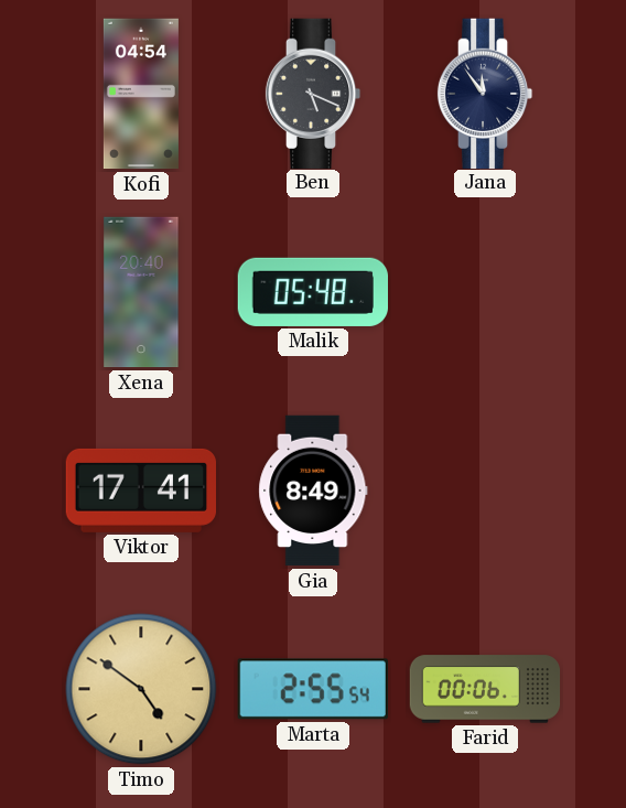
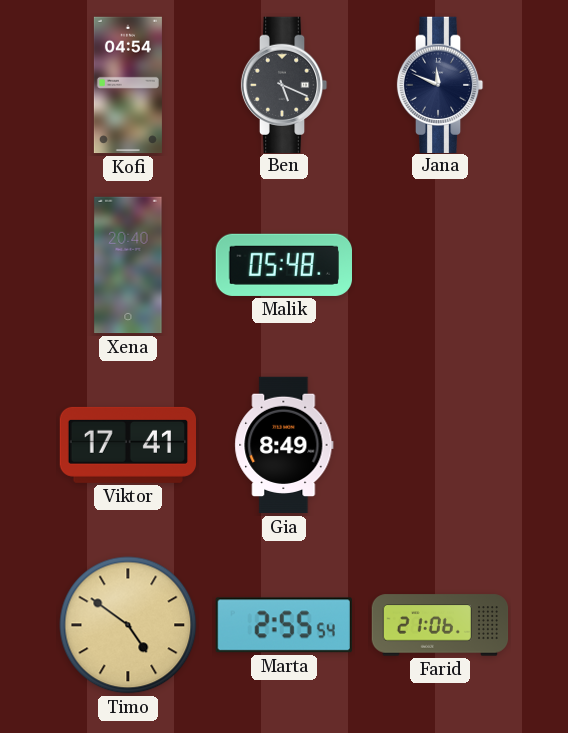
Jana: 11:54 -> 11:49 (440, 84)
Farid: 00:06 -> 21:06 (440, 625)
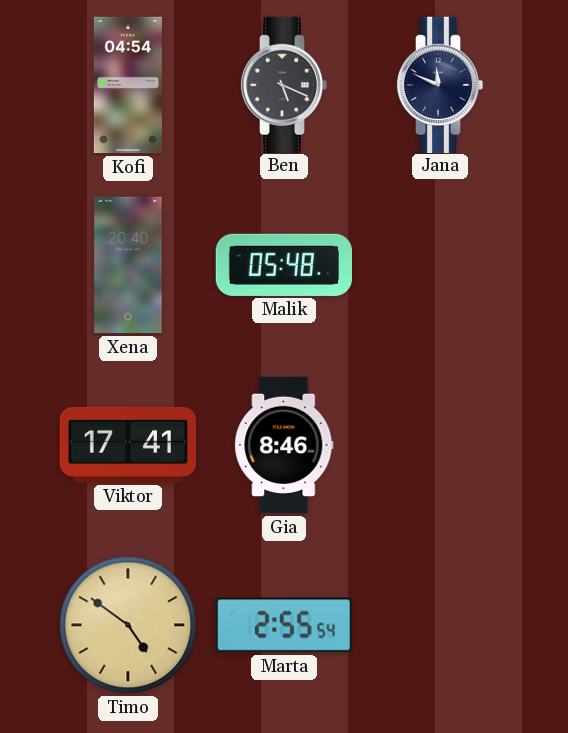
Gia: 8:49 -> 8:46 (284, 445)
Farid: 21:06 -> none (440, 625)
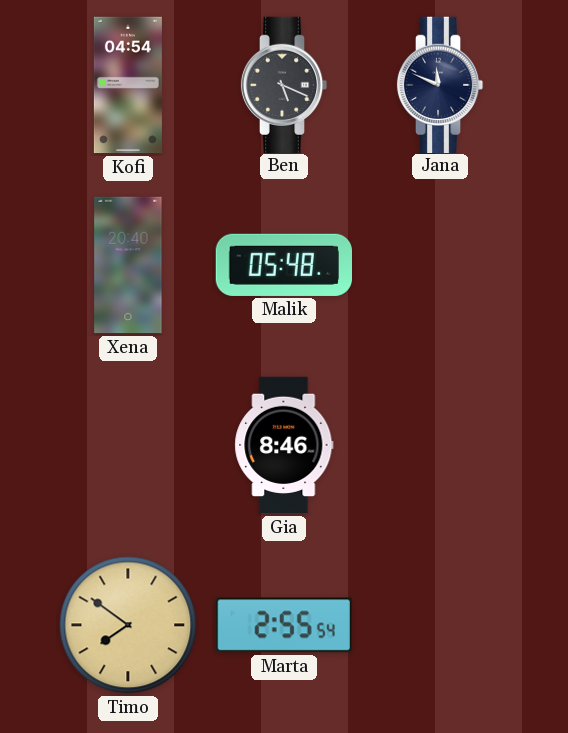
Viktor: 17:41 -> none (128, 445)
Timo: 4:51 -> 7:51 (128, 625)
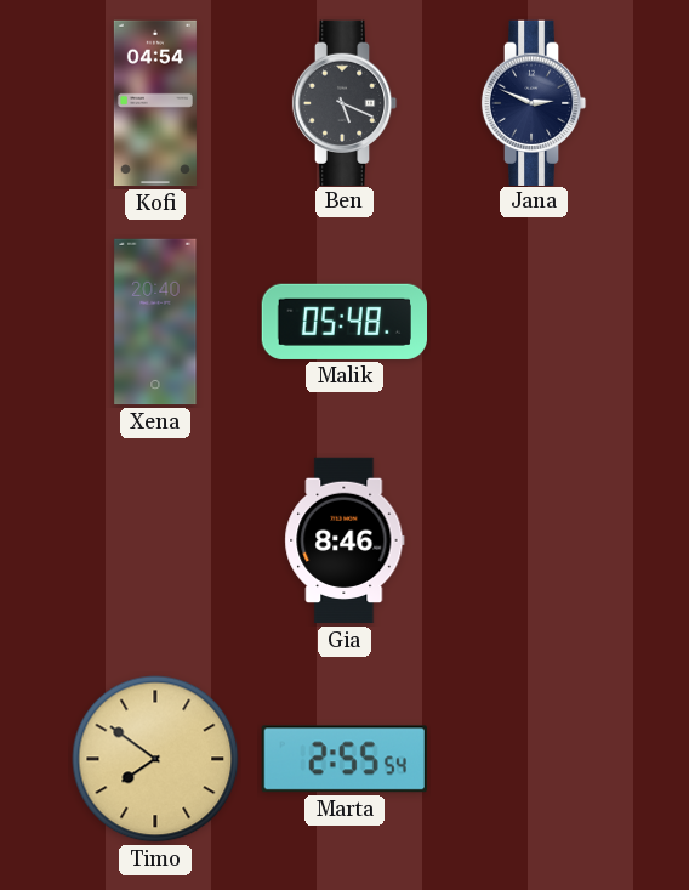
Jana: 11:49 -> 2:49 (534, 102)
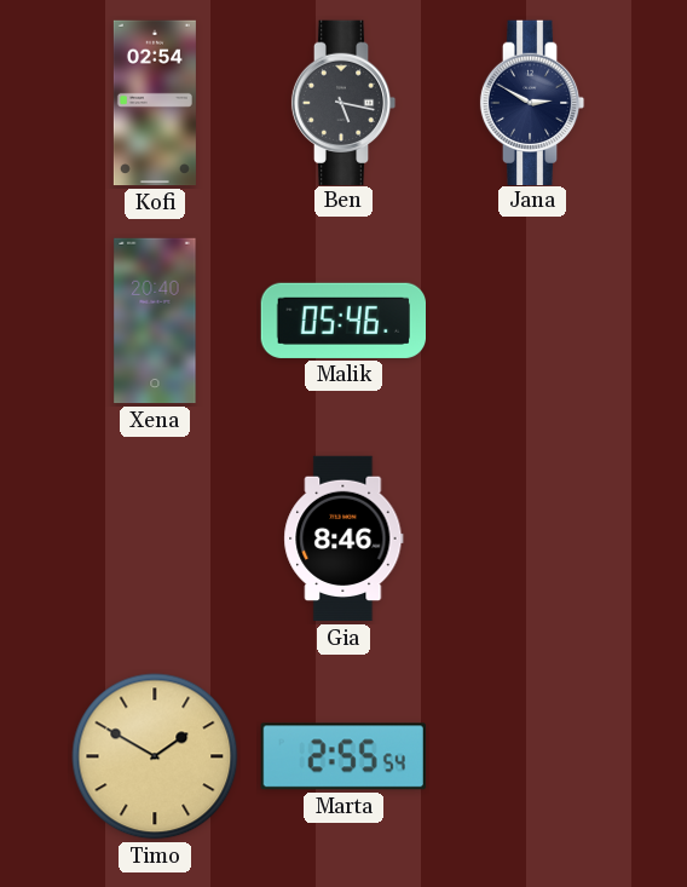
Kofi: 04:54 -> 02:54 (155, 103)
Ben: 5:19 -> 5:17 (344, 102)
Jana: 2:49 -> 2:50 (532, 102)
Malik: 05:48 -> 05:46 (342, 321)
Timo: 7:51 -> 1:50 (155, 756)
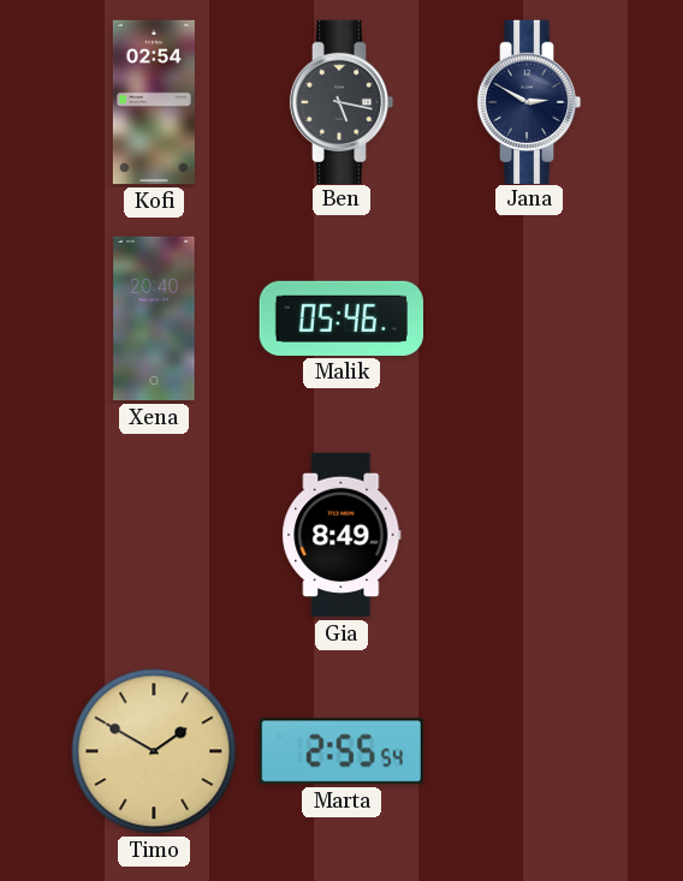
Gia: 8:46 -> 8:49 (341, 535)
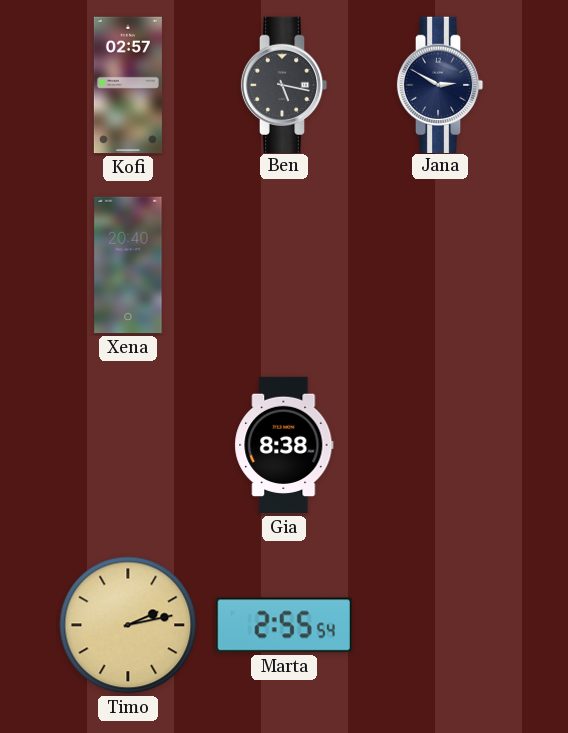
Kofi: 02:54 -> 02:57 (128, 85)
Malik: 05:46 -> none (340, 319)
Gia: 8:49 -> 8:38 (284, 445)
Timo: 1:50 -> 2:13 (128, 625)
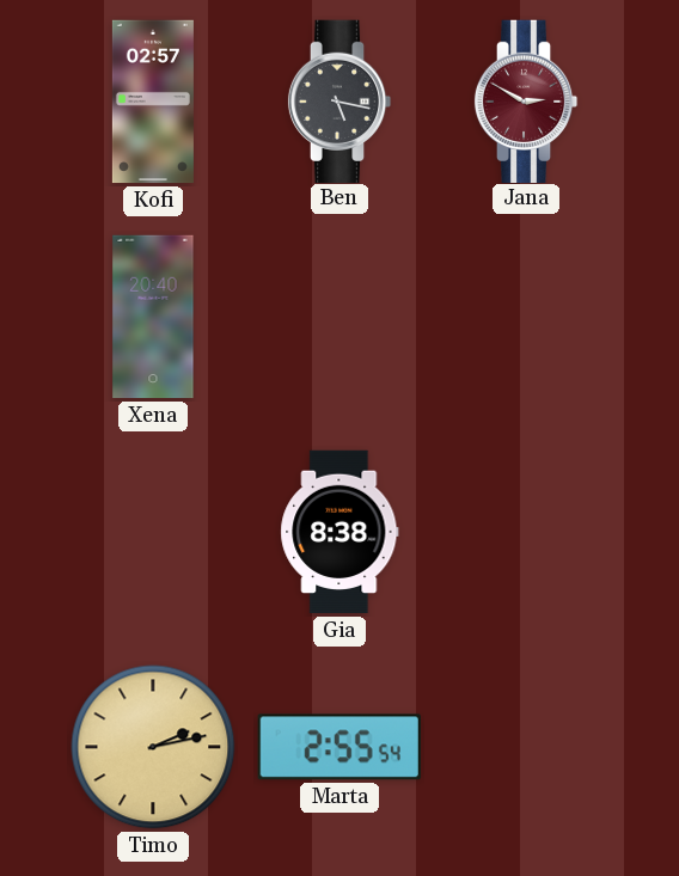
Jana dial: navy -> burgundy (526, 100)
